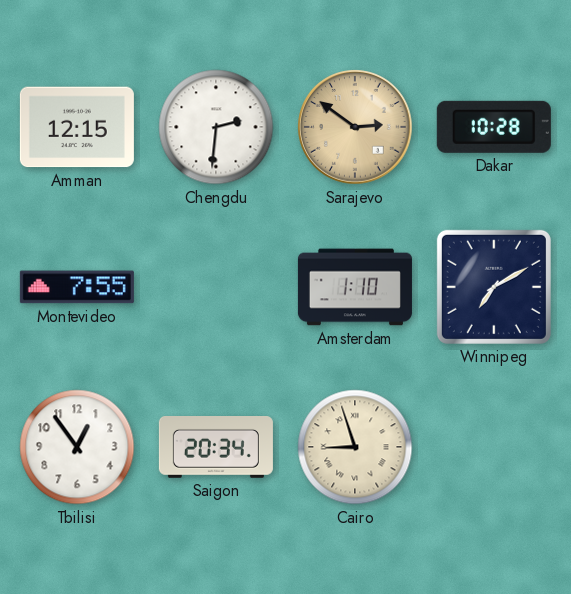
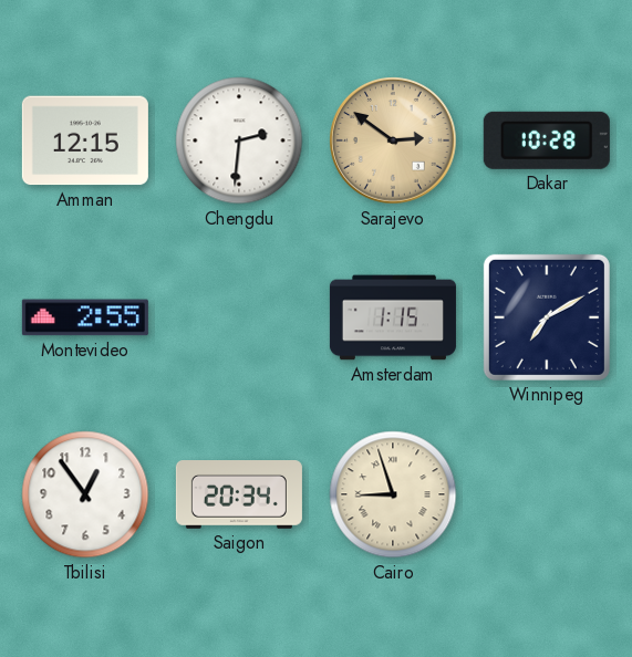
Montevideo: 7:55 -> 2:55 (85, 317)
Amsterdam: 1:10 -> 1:15 (393, 317)
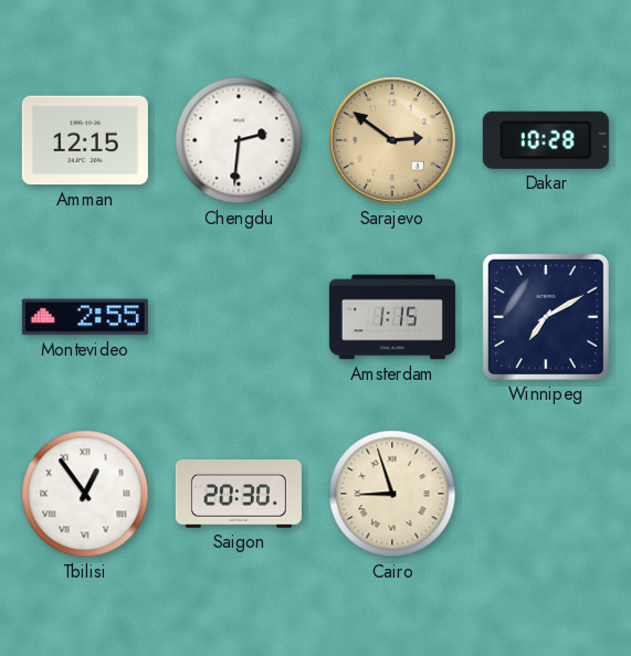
Tbilisi numerals: Arabic -> Roman (85, 494)
Saigon: 20:34 -> 20:30 (239, 495)
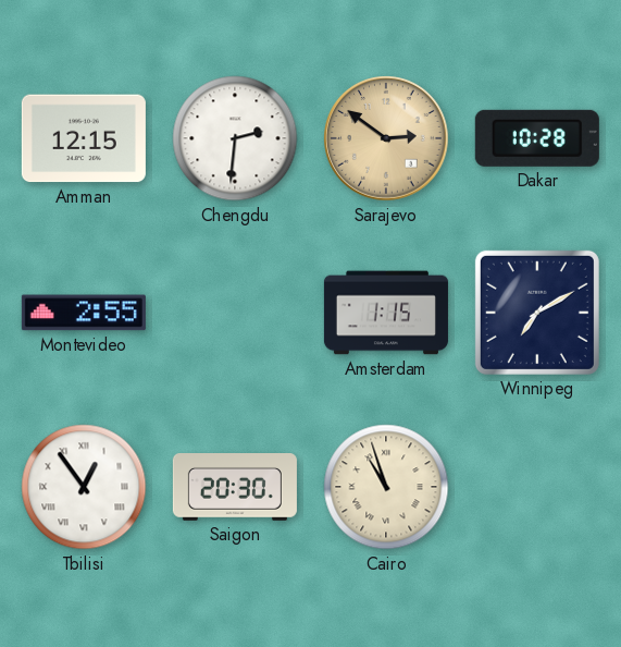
Cairo: 8:57 -> 10:57 (386, 487)
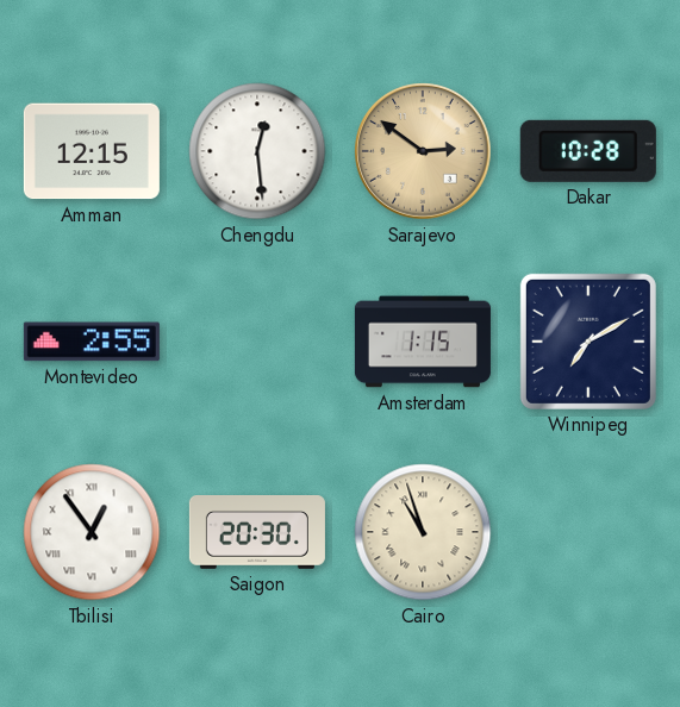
Chengdu: 2:31 -> 12:29 (257, 151)
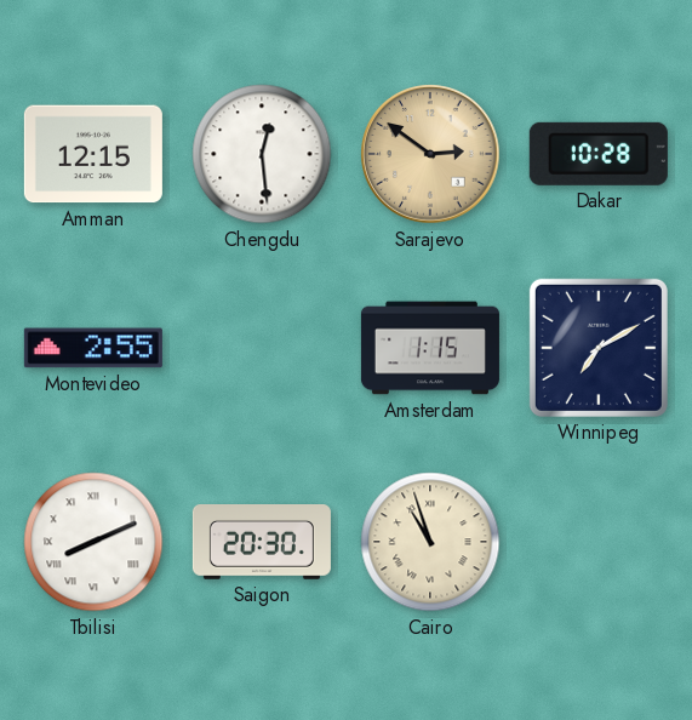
Tbilisi: 12:54 -> 8:11 (93, 542)
